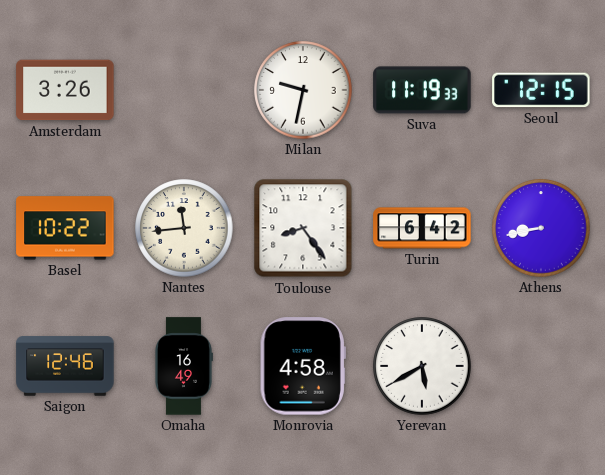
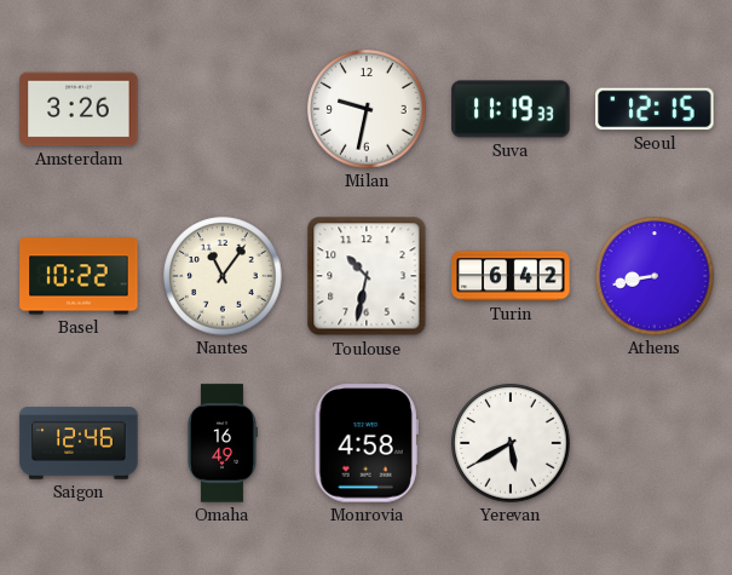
Nantes: 11:44 -> 11:06 (223, 276)
Toulouse: 8:24 -> 10:32 (367, 276)
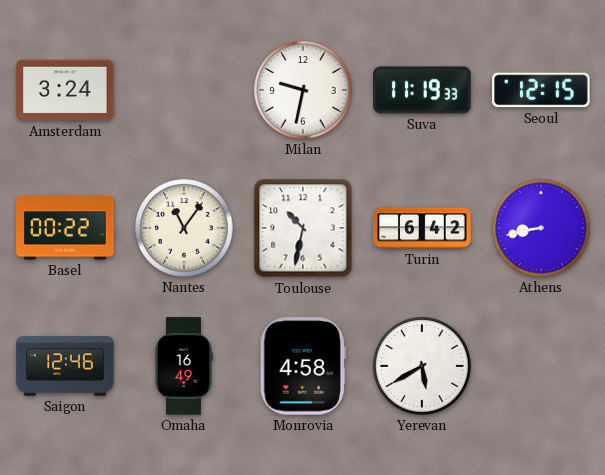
Amsterdam: 3:26 -> 3:24 (65, 90)
Basel: 10:22 -> 00:22 (65, 228)
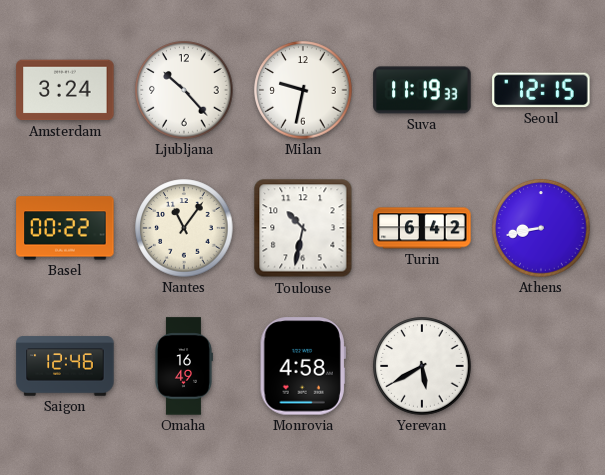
Ljubljana: none -> 10:23 (184, 90)
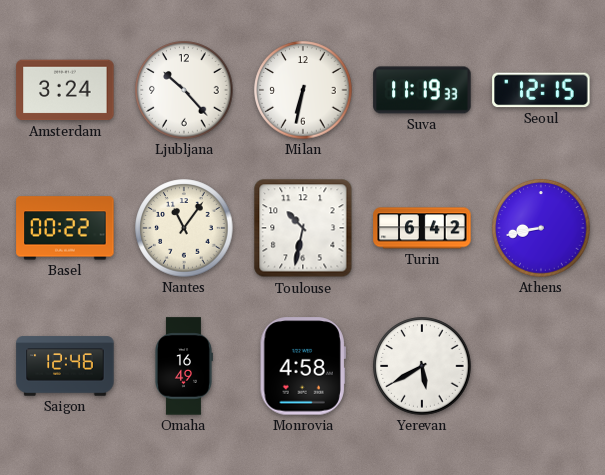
Milan: 9:32 -> 6:32 (303, 90)
